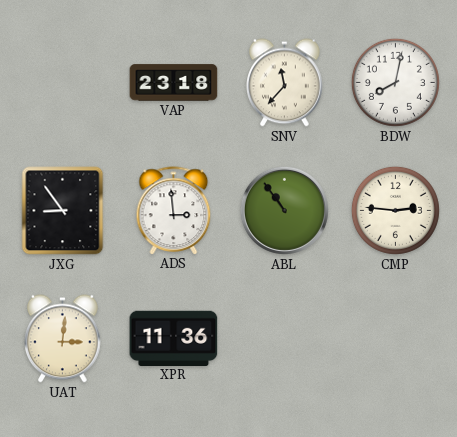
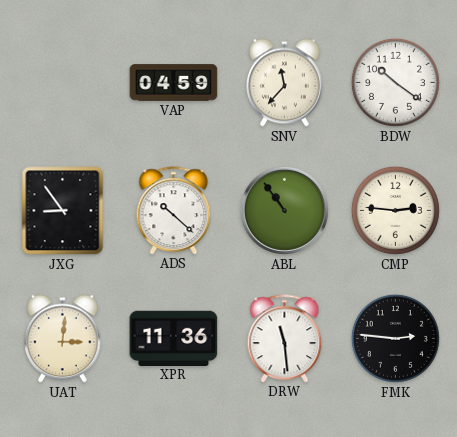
VAP: 23:18 -> 04:59 (174, 83)
BDW: 8:02 -> 10:21 (395, 82)
ADS: 2:59 -> 10:22 (174, 210)
DRW: none -> 11:29 (285, 338)
FMK: none -> 2:46 (395, 338)
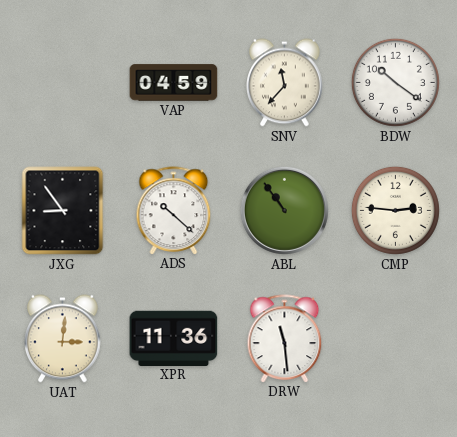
FMK: 2:46 -> none (395, 338)
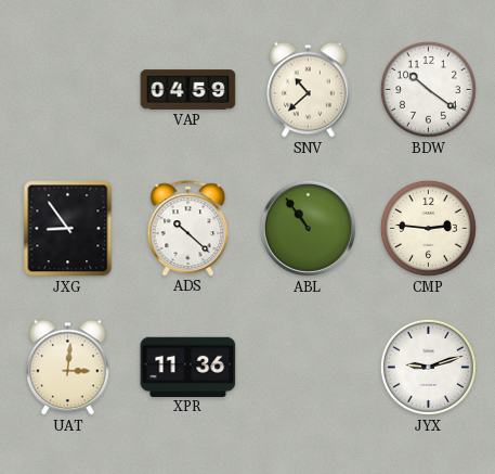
SNV: 11:37 -> 10:38 (309, 90)
DRW: 11:29 -> none (285, 338)
JYX: none -> 9:12 (428, 367)
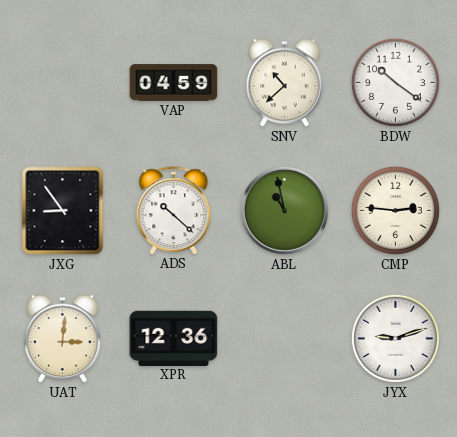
ABL: 10:54 -> 10:58 (284, 210)
XPR: 11:36 -> 12:36 (174, 338)
